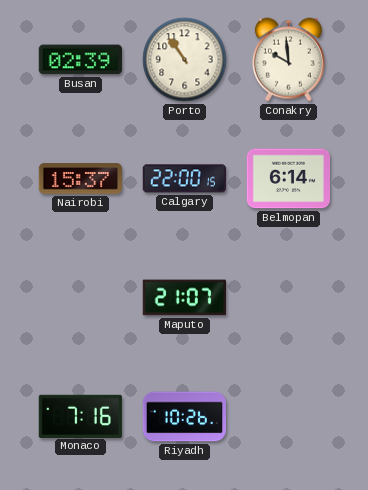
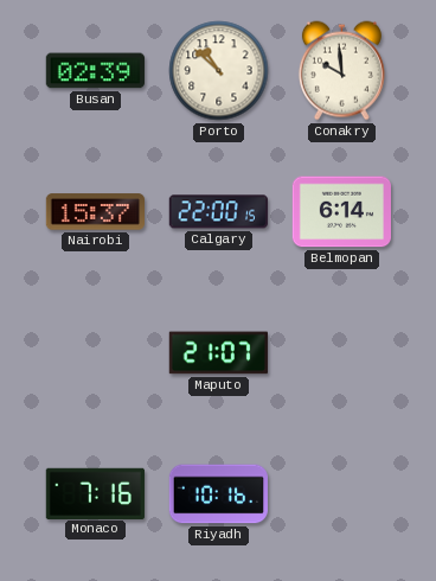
Porto: 10:54 -> 10:52 (219, 71)
Riyadh: 10:26 -> 10:16 (218, 494)
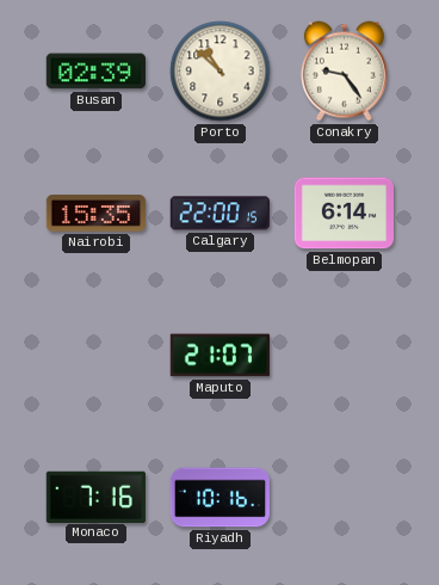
Conakry: 9:59 -> 9:24 (344, 72)
Nairobi: 15:37 -> 15:35 (95, 214)
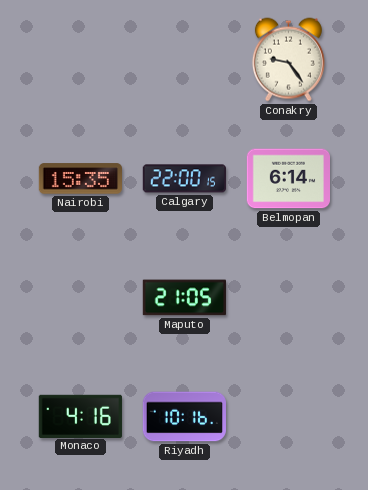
Busan: 02:39 -> none (95, 72)
Porto: 10:52 -> none (221, 72)
Maputo: 21:07 -> 21:05 (184, 298)
Monaco: 7:16 -> 4:16 (80, 416)
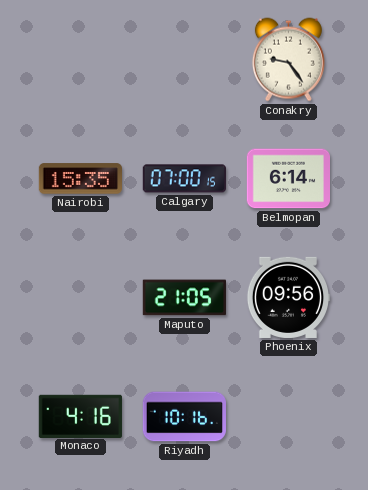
Calgary: 22:00 -> 07:00 (184, 179)
Phoenix: none -> 09:56 (287, 297)
